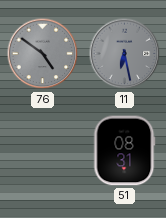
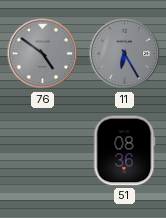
11: 6:28 -> 6:25 (125, 54)
51: 08:31 -> 08:36 (124, 151)
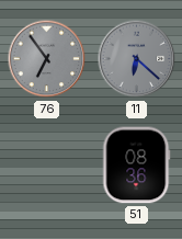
76: 4:51 -> 6:54 (47, 59)
11: 6:25 -> 6:22 (137, 59)
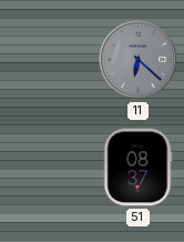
76: 6:54 -> none (47, 59)
51: 08:36 -> 08:37 (137, 168)
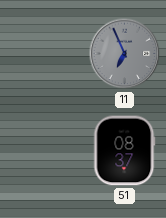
11: 6:22 -> 6:56 (125, 54)
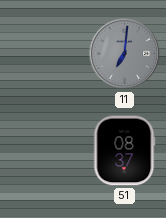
11: 6:56 -> 7:01 (125, 54)
